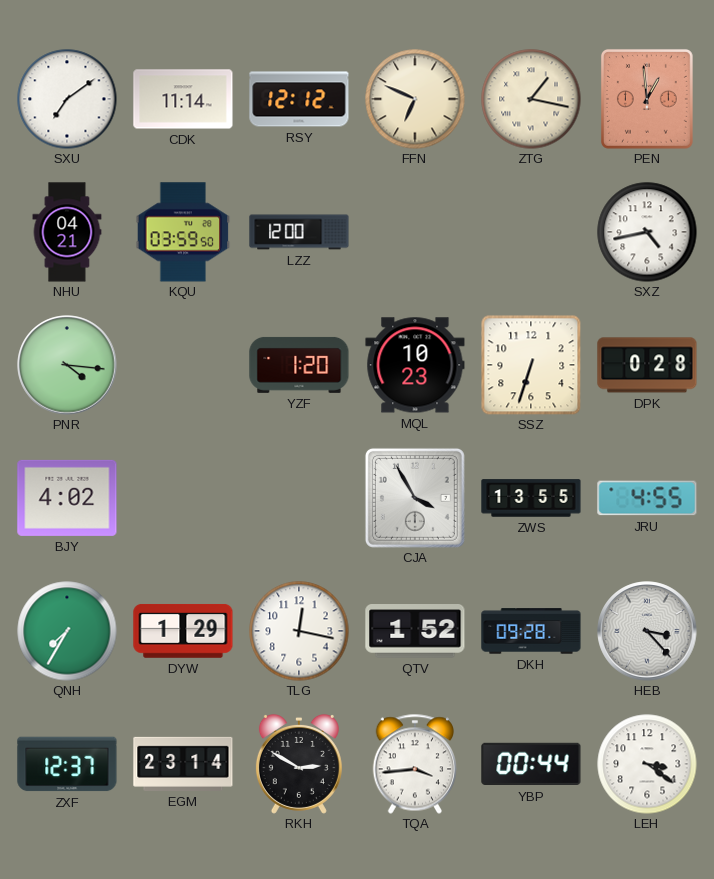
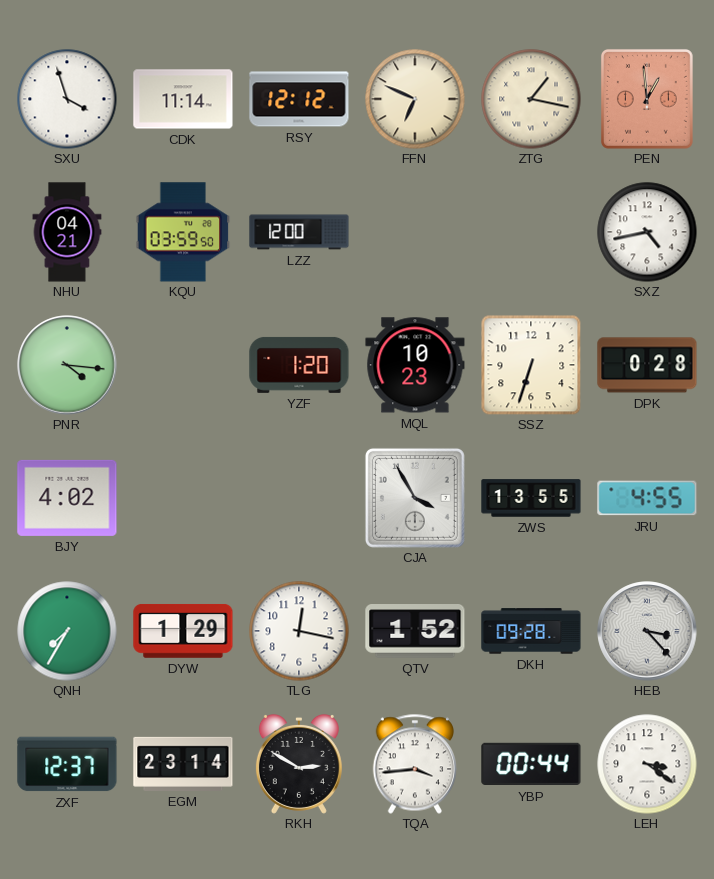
SXU: 7:09 -> 3:57 (67, 99)
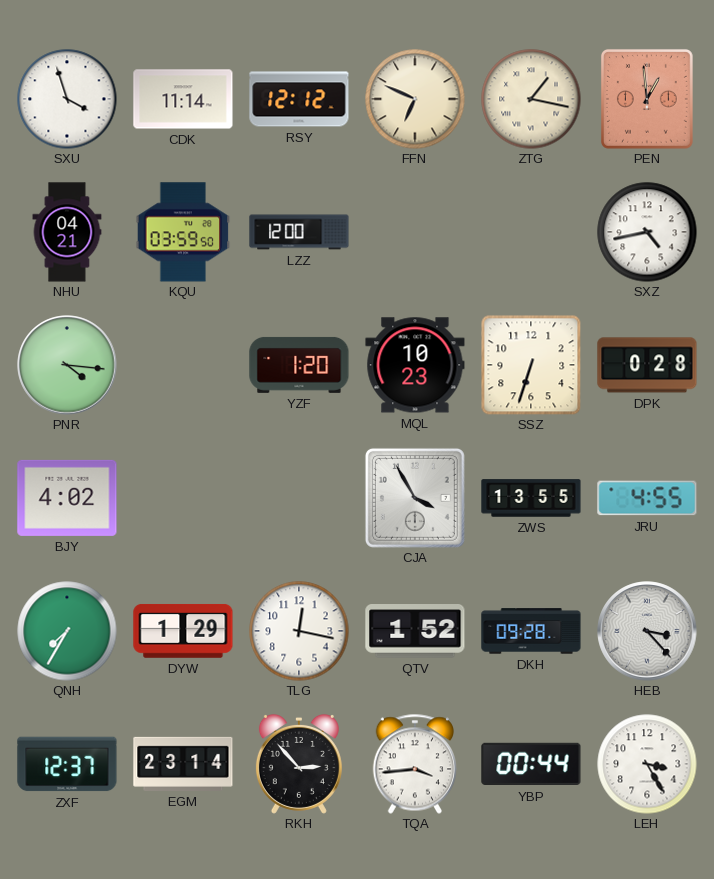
RKH: 2:50 -> 2:53 (299, 764)
LEH: 3:21 -> 3:25 (647, 764)
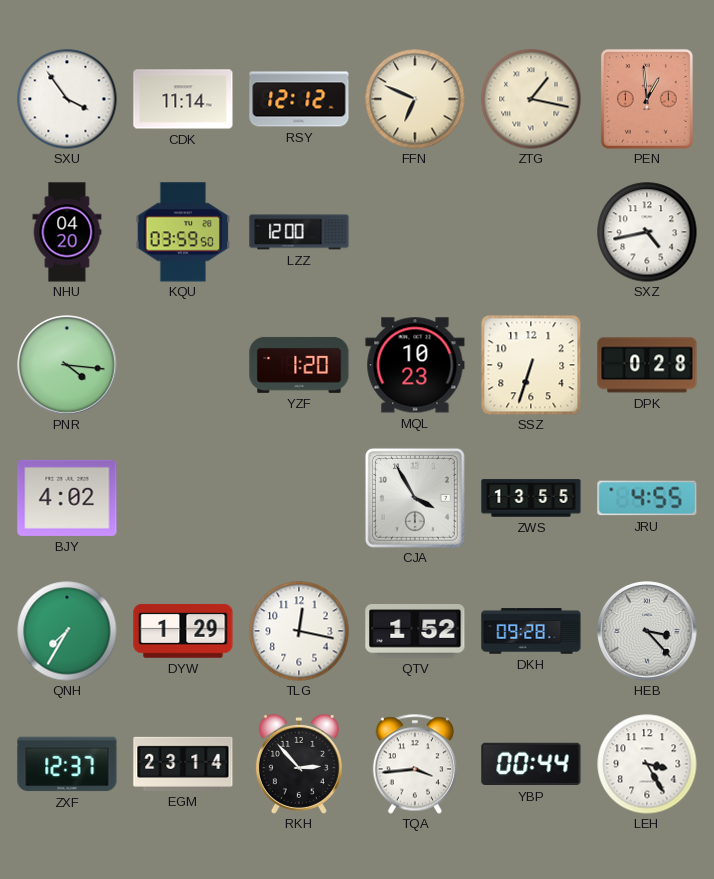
SXU: 3:57 -> 3:54 (67, 99)
NHU: 04:21 -> 04:20 (67, 232)
